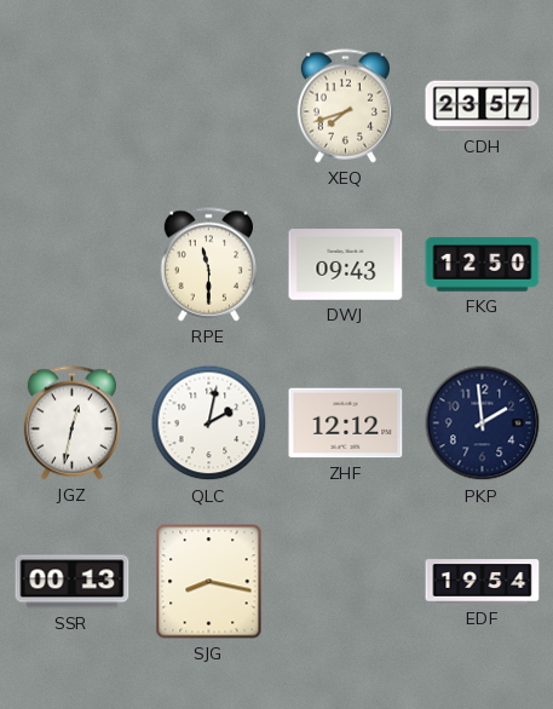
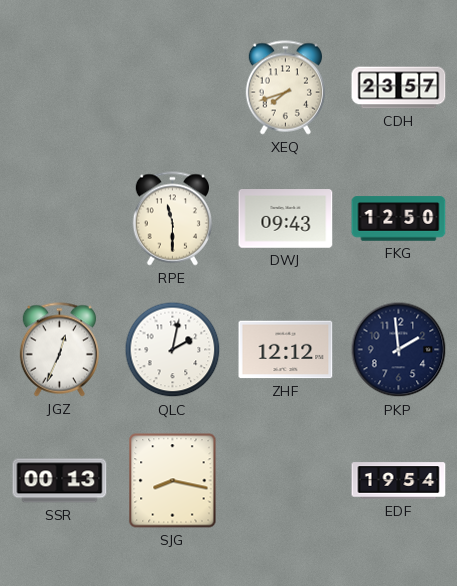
JGZ: 12:32 -> 12:34 (59, 350)
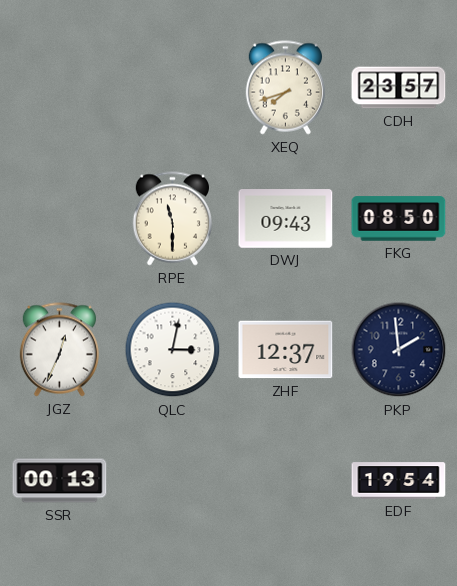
FKG: 12:50 -> 08:50 (399, 219)
QLC: 2:02 -> 3:02 (173, 350)
ZHF: 12:12 -> 12:37 (286, 350)
SJG: 8:17 -> none (173, 481)
